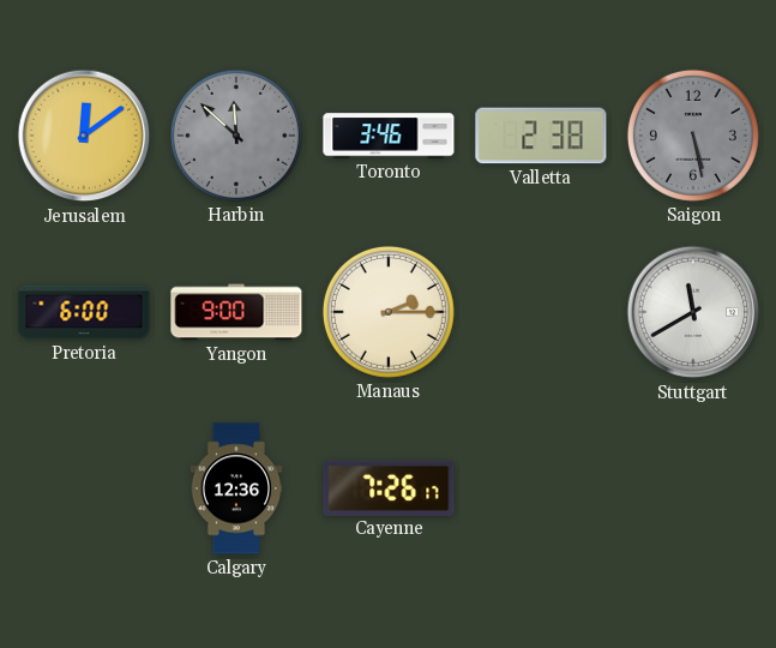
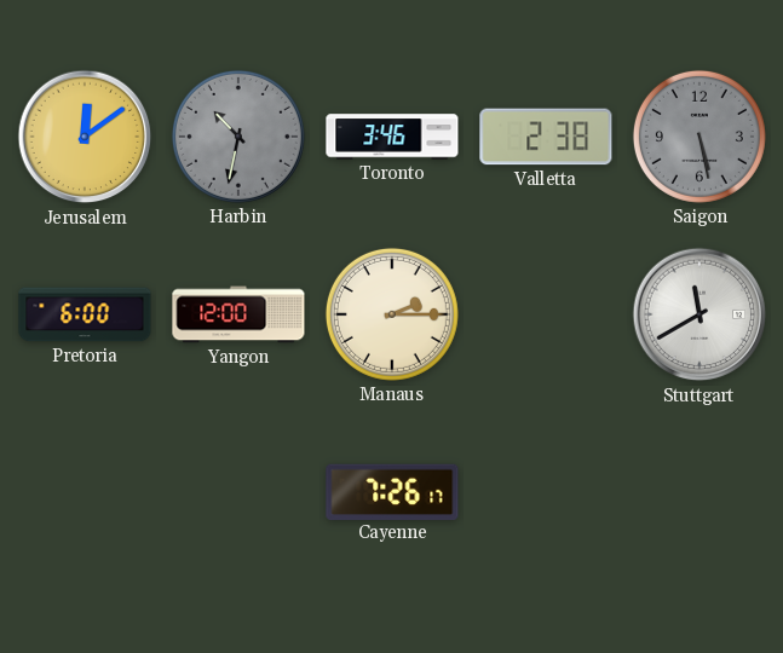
Harbin: 11:52 -> 10:32 (238, 137)
Yangon: 9:00 -> 12:00 (238, 314)
Calgary: 12:36 -> none (236, 488)
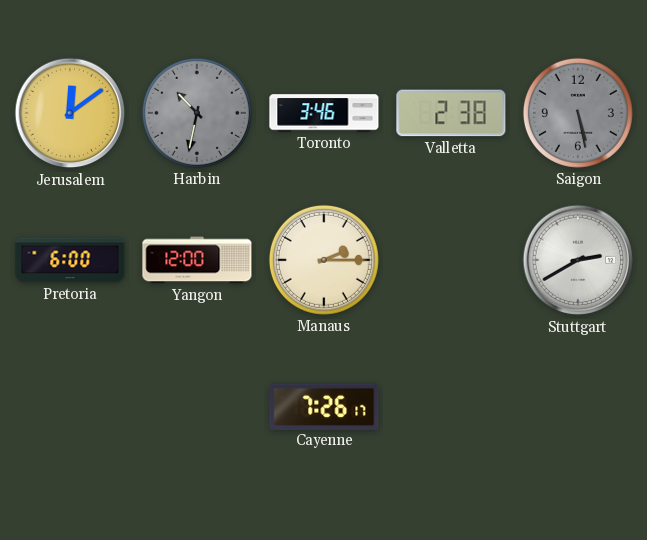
Stuttgart: 11:40 -> 2:40 (578, 260)
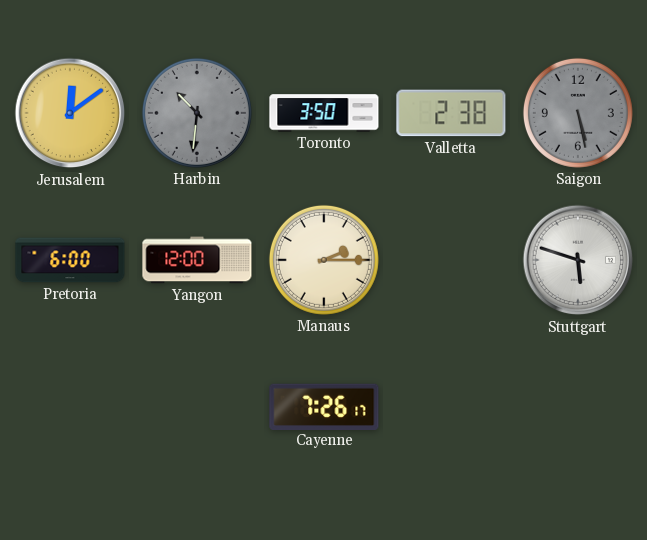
Harbin: 10:32 -> 10:31 (197, 113)
Toronto: 3:46 -> 3:50 (324, 113)
Stuttgart: 2:40 -> 5:48 (578, 260)
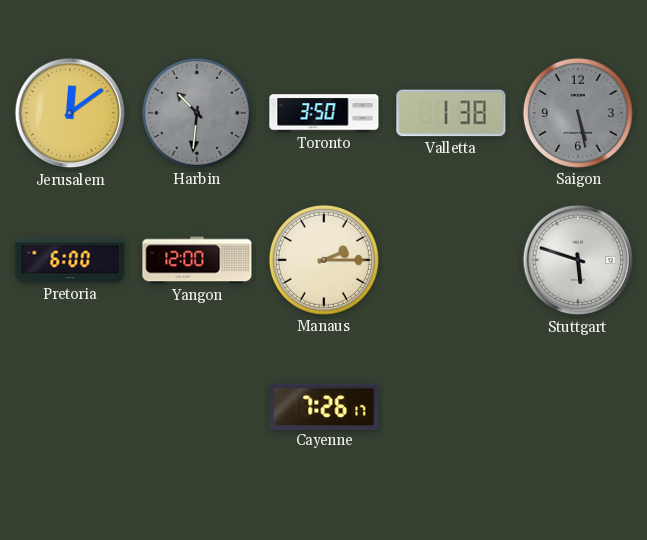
Valletta: 2:38 -> 1:38 (451, 113)
